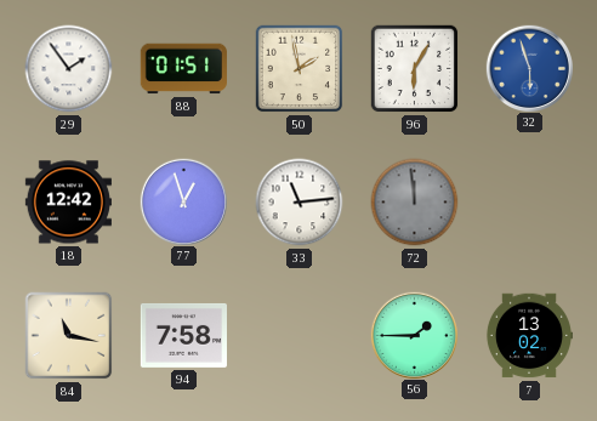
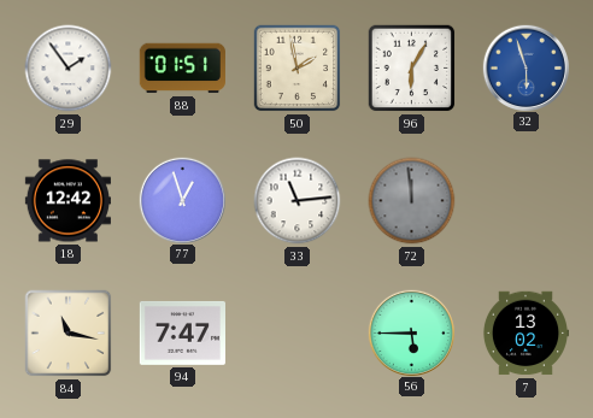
94: 7:58 -> 7:47 (182, 332)
56: 1:45 -> 5:45 (411, 332)
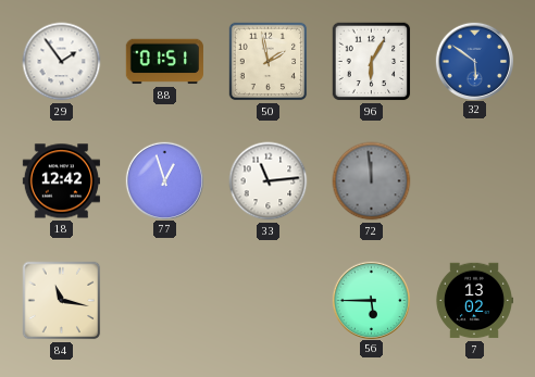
32: 5:57 -> 5:51 (474, 61)
94: 7:47 -> none (182, 332)
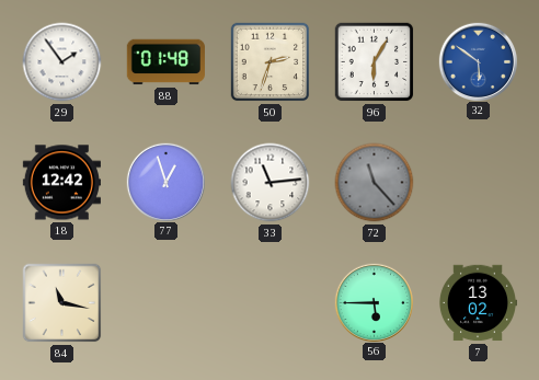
88: 01:51 -> 01:48 (165, 62)
50: 1:58 -> 2:33 (271, 62)
72: 11:59 -> 11:23 (375, 183)
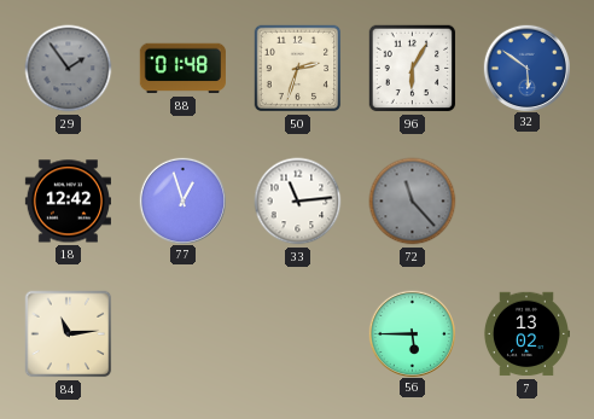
29 dial: white -> grey (69, 69)
84: 11:17 -> 11:14 (69, 334)
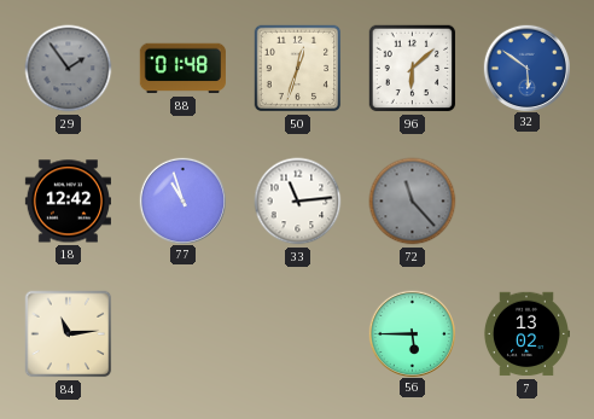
50: 2:33 -> 12:33 (298, 69)
96: 6:05 -> 6:08 (413, 69)
77: 12:57 -> 10:57 (182, 200)
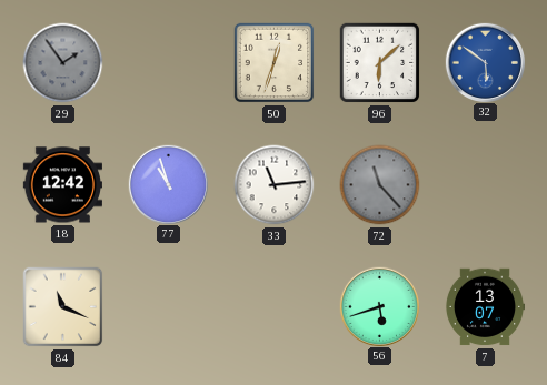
88: 01:48 -> none (182, 69)
84: 11:14 -> 11:19 (63, 307)
56: 5:45 -> 5:42 (379, 306)
7: 13:02 -> 13:07 (484, 307)
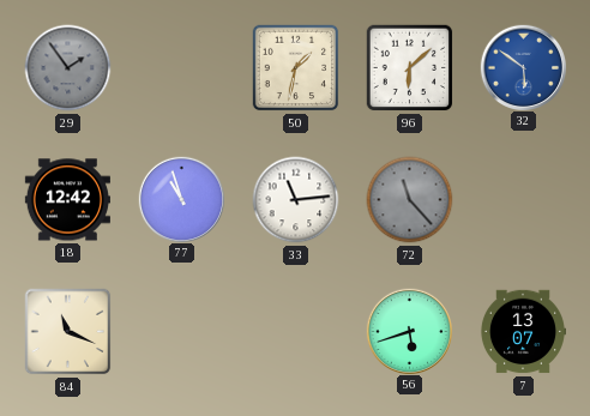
50: 12:33 -> 1:32 (296, 68)
